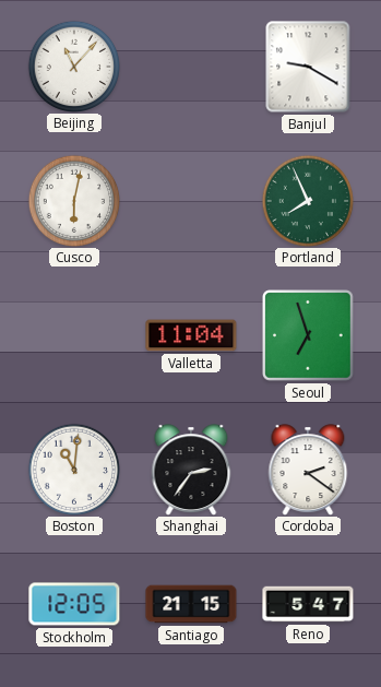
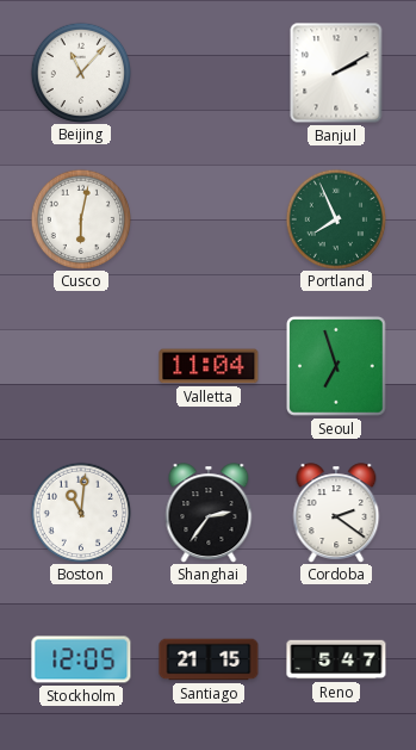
Banjul: 9:20 -> 2:10 (336, 73)
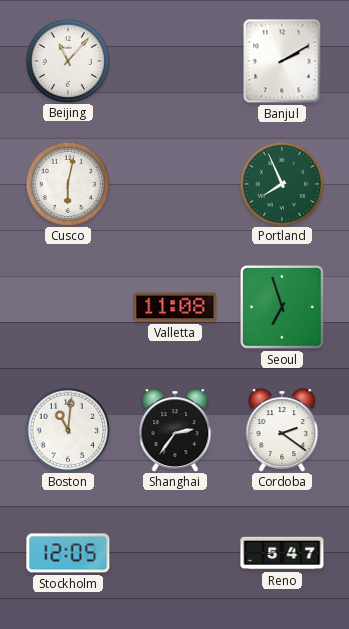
Valletta: 11:04 -> 11:08 (175, 307)
Santiago: 21:15 -> none (209, 659)
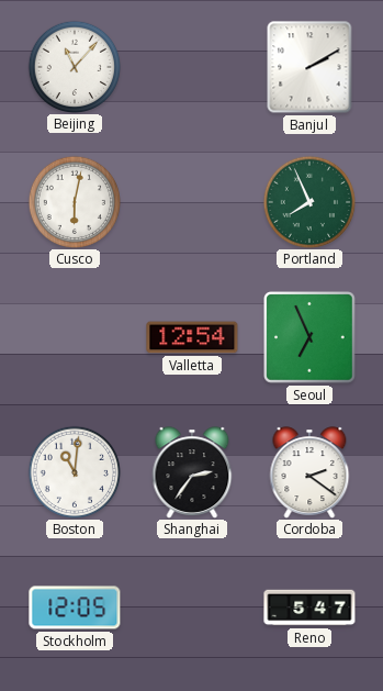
Valletta: 11:08 -> 12:54 (192, 337)
Seoul: 6:57 -> 6:56 (311, 338)
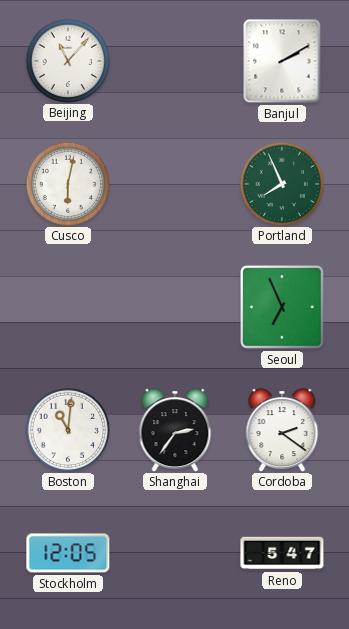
Valletta: 12:54 -> none (192, 337)
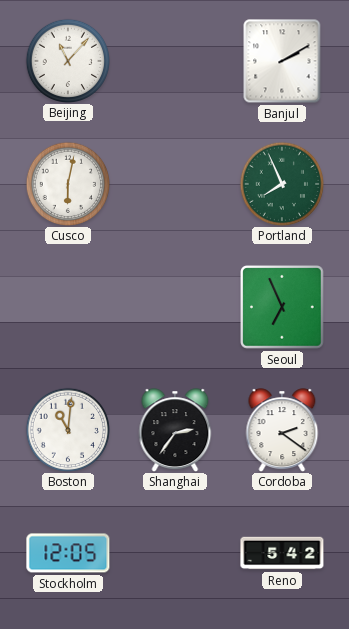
Reno: 5:47 -> 5:42 (282, 553)
